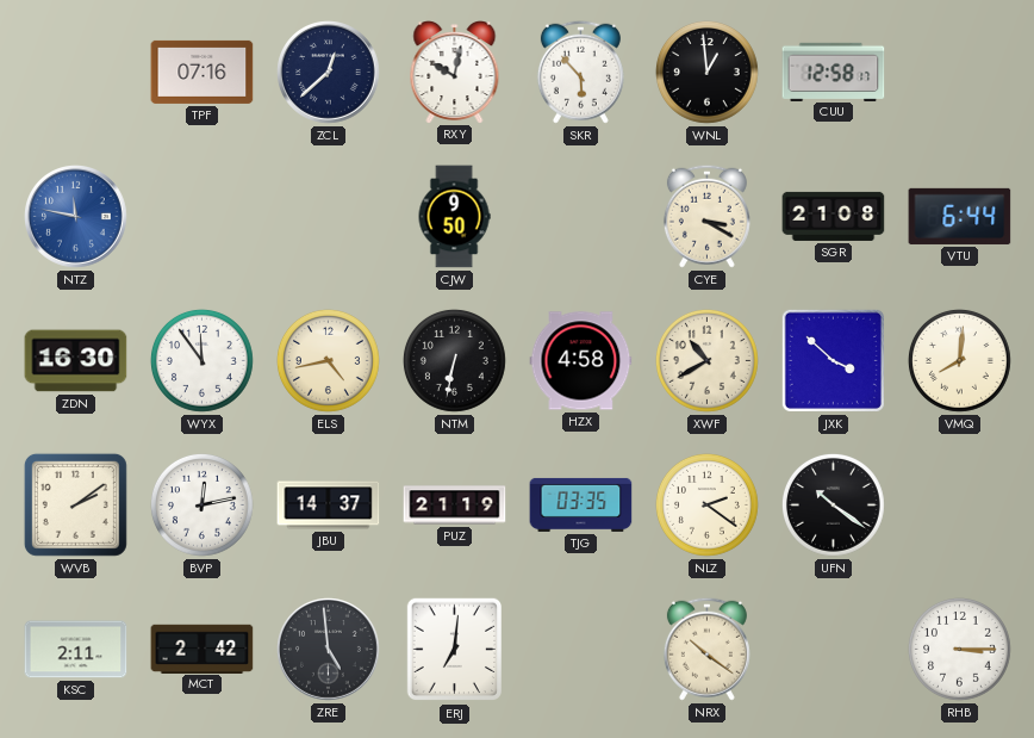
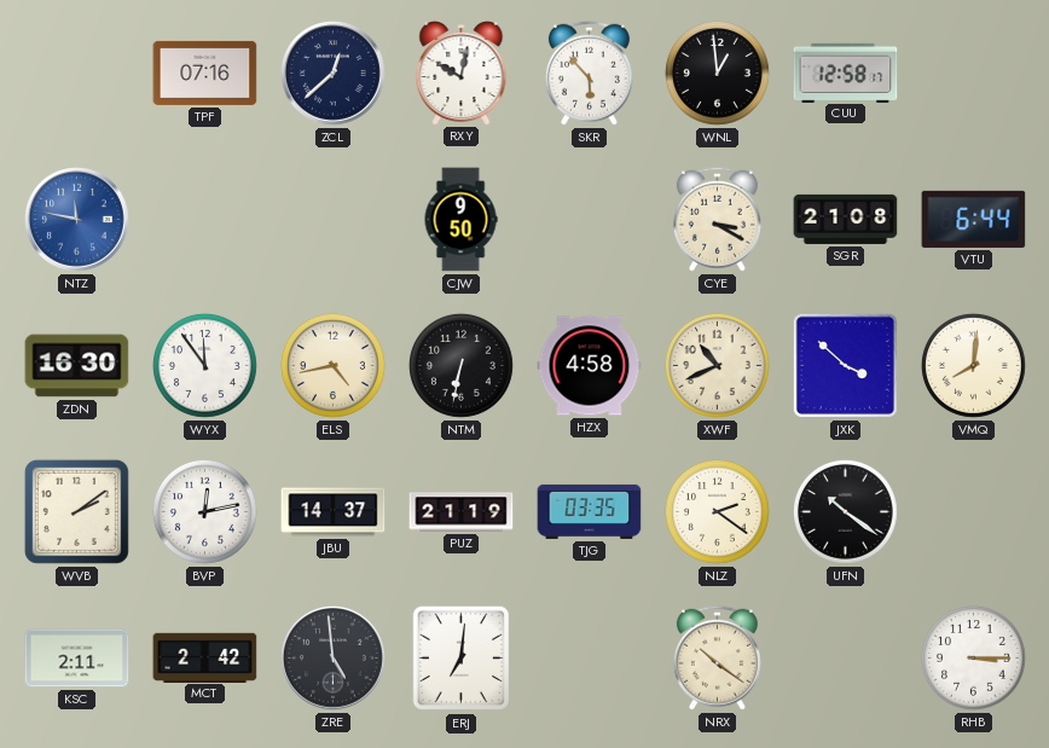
XWF: 10:40 -> 10:41 (717, 365)
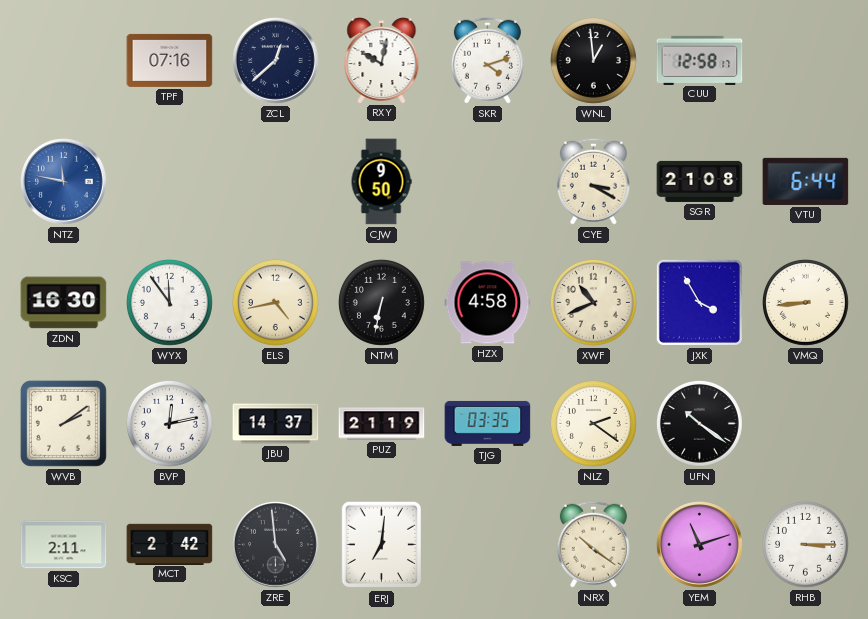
SKR: 5:53 -> 4:12 (487, 60)
JXK: 3:52 -> 3:55 (699, 302)
VMQ: 8:01 -> 8:44 (805, 302)
YEM: none -> 11:12 (700, 545)
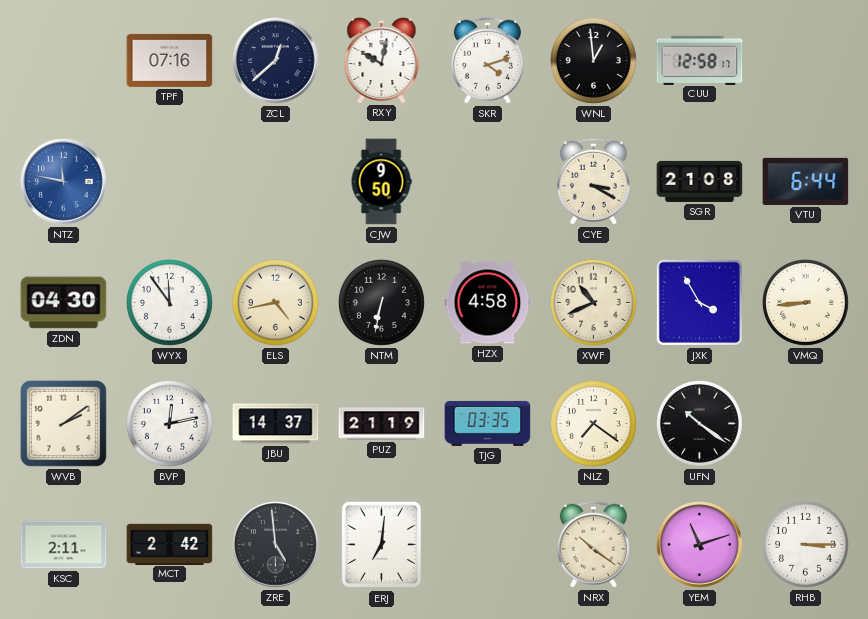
ZDN: 16:30 -> 04:30 (64, 303)
NLZ: 2:21 -> 7:21 (593, 423)
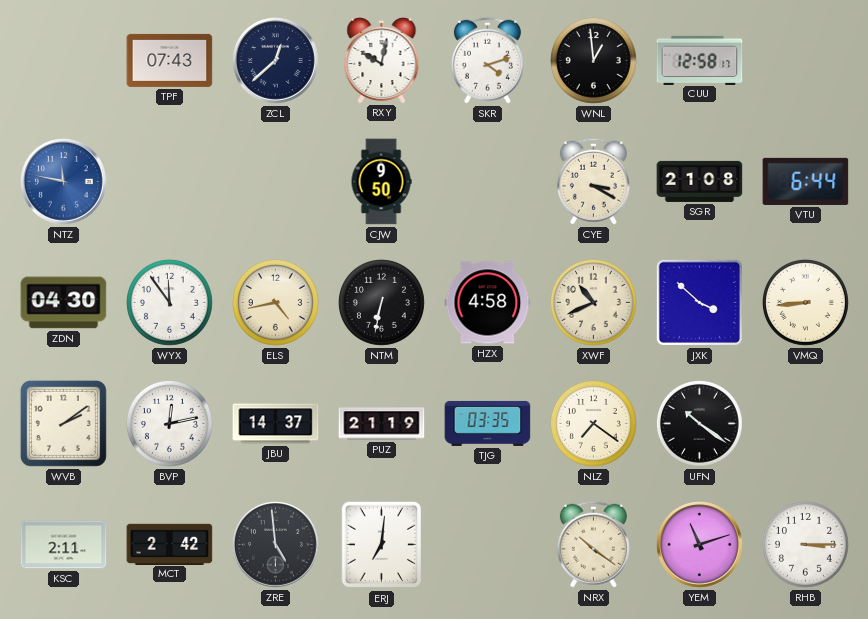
TPF: 07:16 -> 07:43 (170, 60)
JXK: 3:55 -> 3:52 (699, 302)
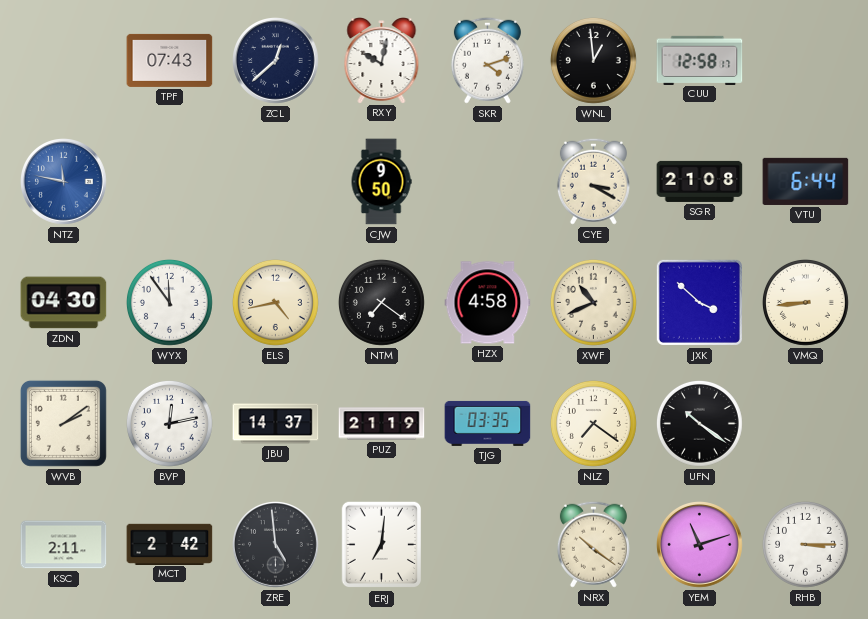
NTM: 6:32 -> 7:21 (381, 302)
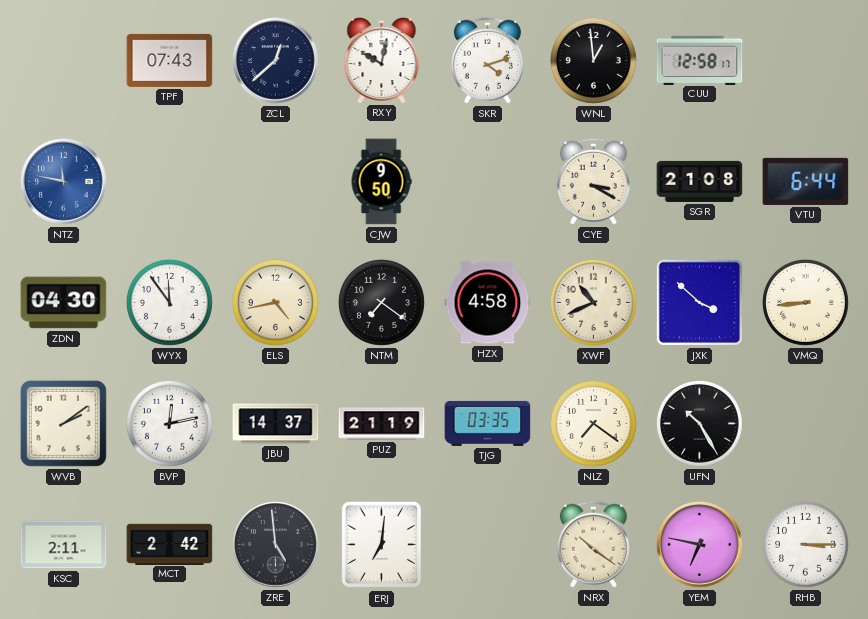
UFN: 10:21 -> 10:25 (699, 423)
YEM: 11:12 -> 6:47 (700, 545)
